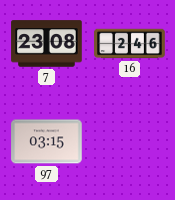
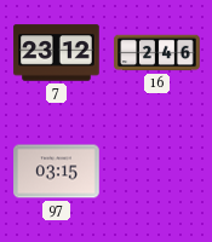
7: 23:08 -> 23:12 (57, 53)
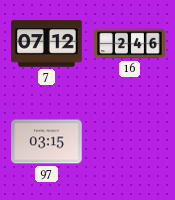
7: 23:12 -> 07:12 (47, 44)
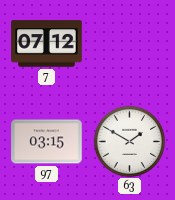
16: 2:46 -> none (130, 44)
63: none -> 1:50 (129, 141)
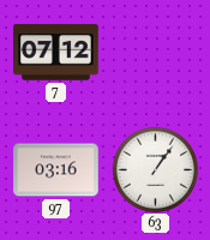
97: 03:15 -> 03:16 (56, 170)
63: 1:50 -> 1:06 (155, 169)
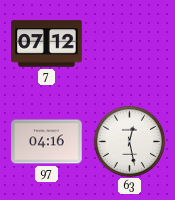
97: 03:16 -> 04:16 (47, 142)
63: 1:06 -> 12:28 (129, 141)
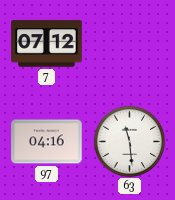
63: 12:28 -> 11:29 (129, 141)
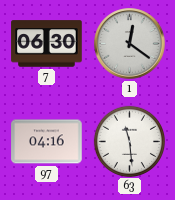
7: 07:12 -> 06:30 (47, 44)
1: none -> 12:21 (130, 44)
